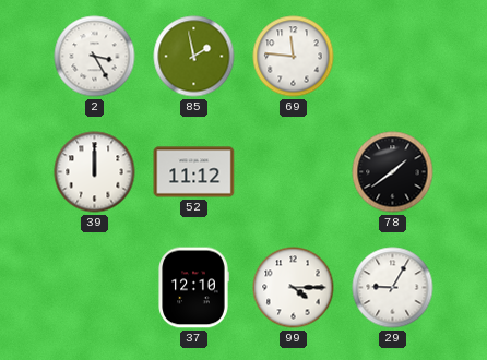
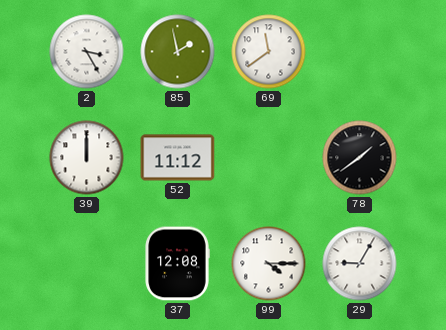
69: 11:46 -> 11:39 (269, 52)
37: 12:10 -> 12:08 (177, 264)
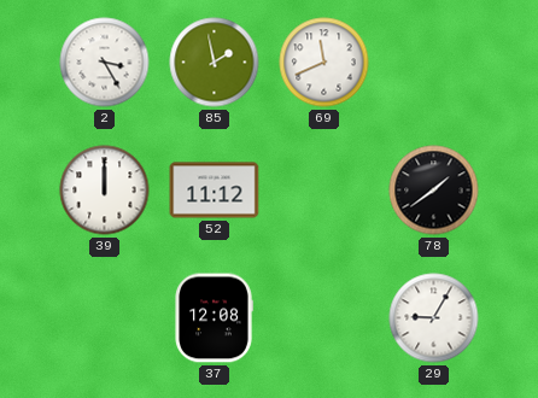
69: 11:39 -> 11:41 (324, 63)
99: 4:15 -> none (269, 264)
